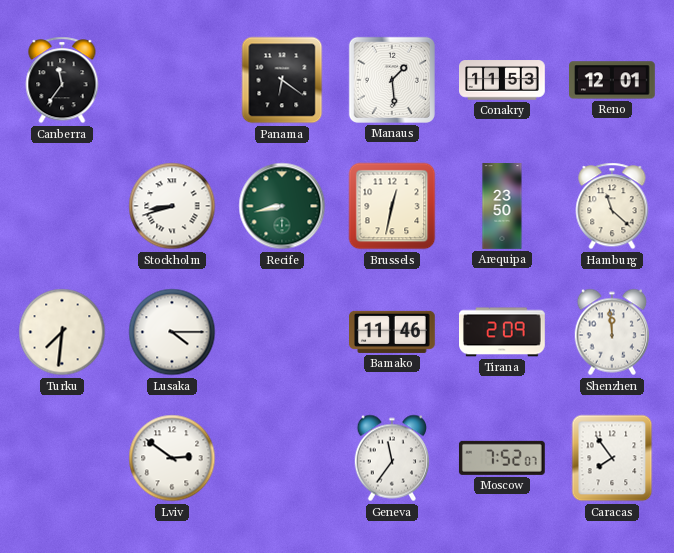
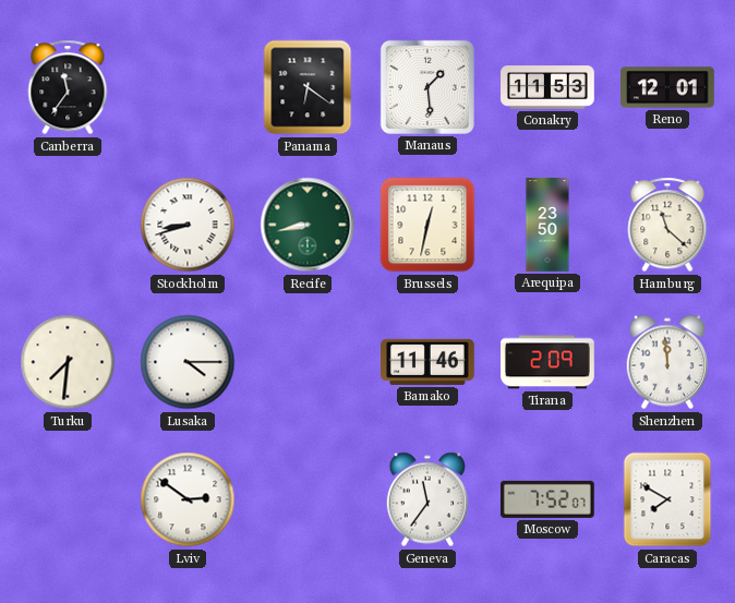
Caracas: 7:54 -> 7:50 (667, 499)
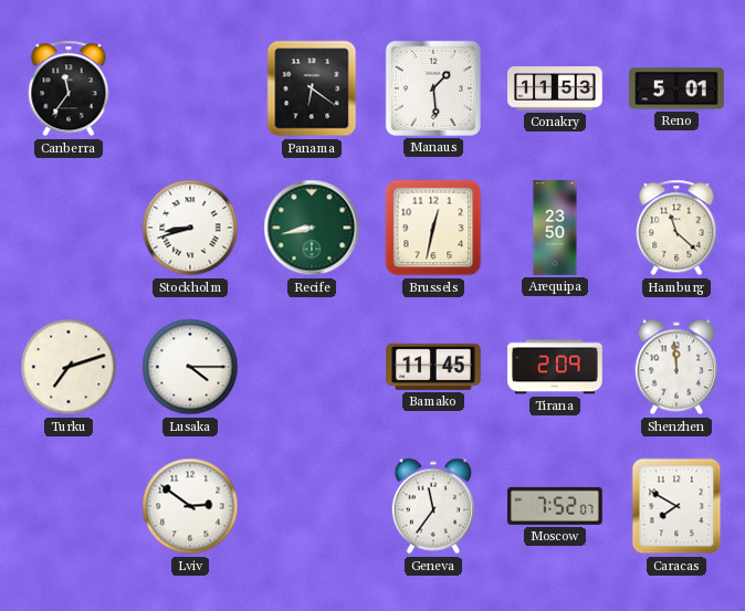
Reno: 12:01 -> 5:01 (678, 88)
Turku: 7:31 -> 7:12 (69, 367)
Bamako: 11:46 -> 11:45 (434, 367)
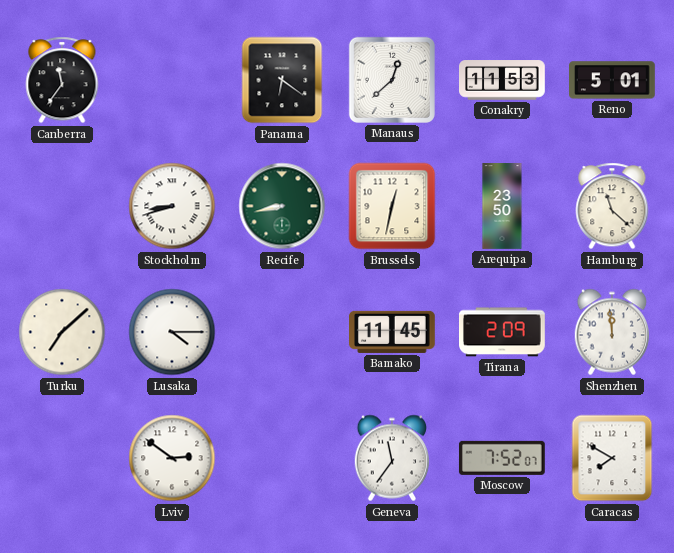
Manaus: 1:29 -> 12:38 (392, 80)
Turku: 7:12 -> 7:08 (62, 332)
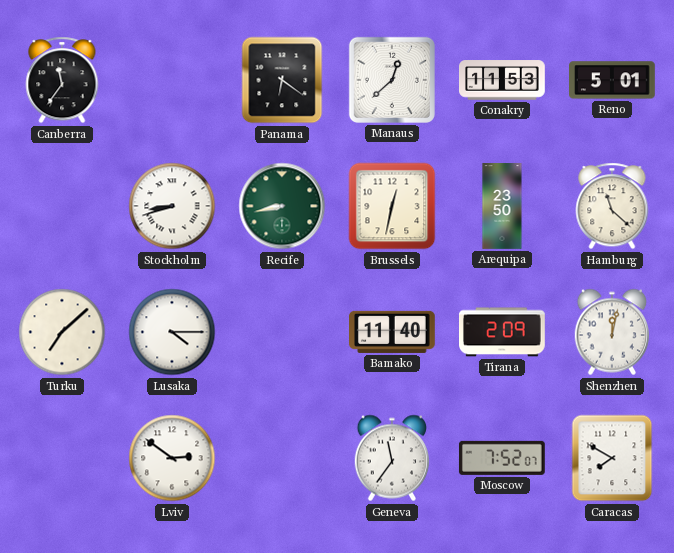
Bamako: 11:45 -> 11:40 (393, 332)
Shenzhen: 11:59 -> 12:02 (611, 332)
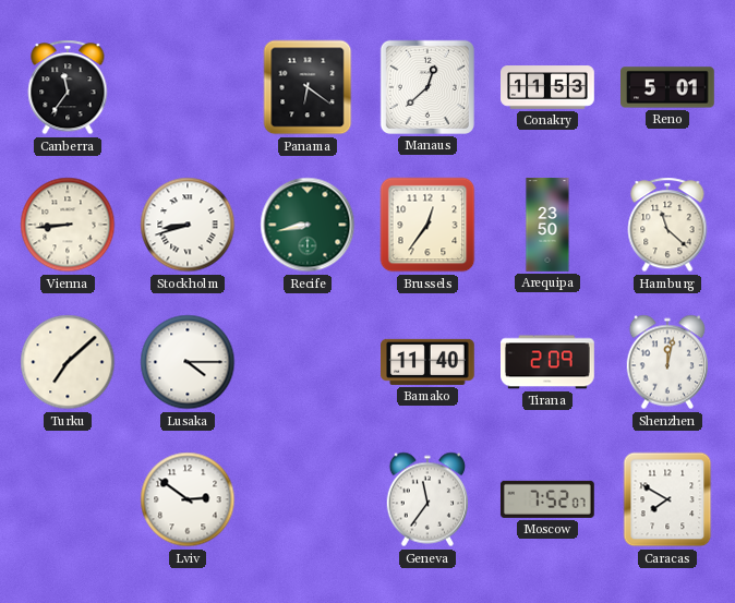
Vienna: none -> 8:44 (68, 225)
Brussels: 12:32 -> 12:36 (427, 225)
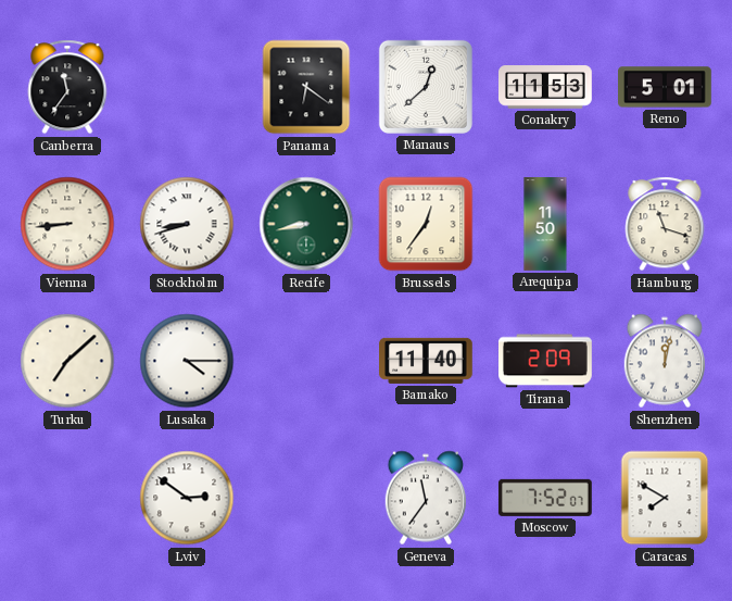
Arequipa: 23:50 -> 11:50 (545, 224)
Hamburg: 11:22 -> 11:18 (665, 224)
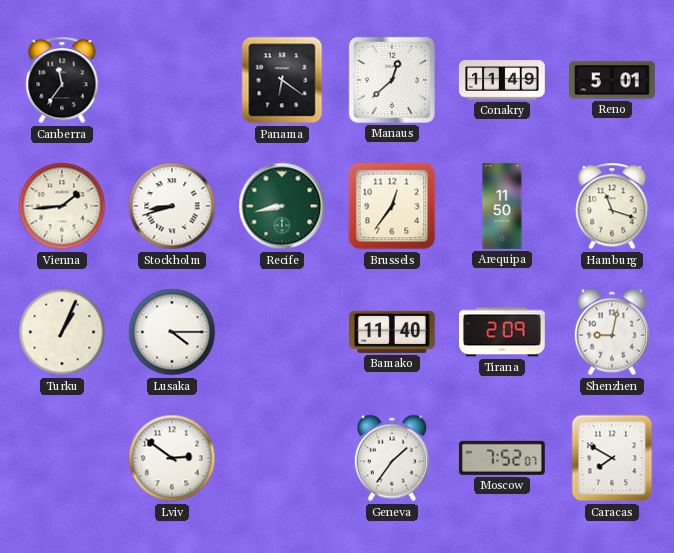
Conakry: 11:53 -> 11:49 (502, 80)
Vienna: 8:44 -> 1:44 (62, 206)
Turku: 7:08 -> 1:04 (62, 332)
Shenzhen: 12:02 -> 9:02 (611, 332)
Geneva: 11:36 -> 1:36 (391, 458)
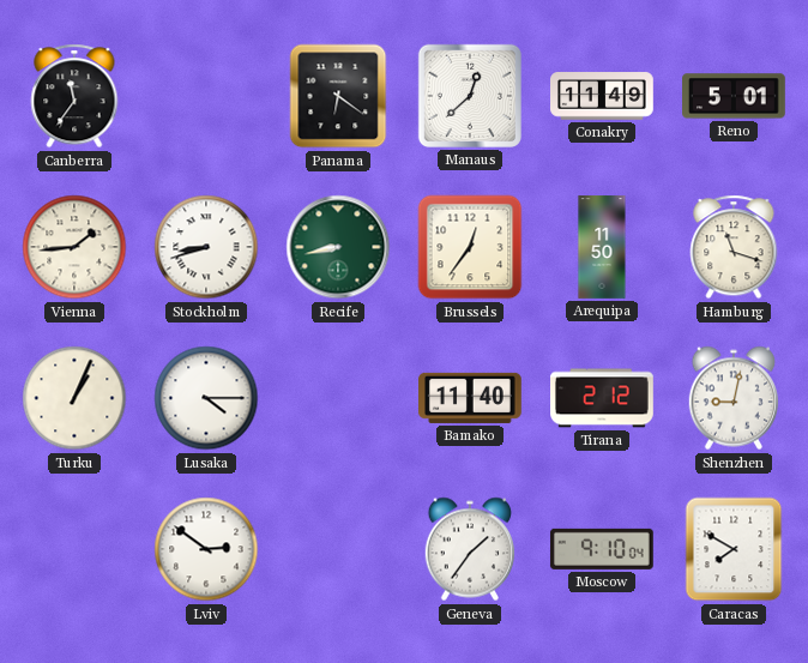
Tirana: 2:09 -> 2:12 (603, 398)
Moscow: 7:52 -> 9:10 (602, 549)
